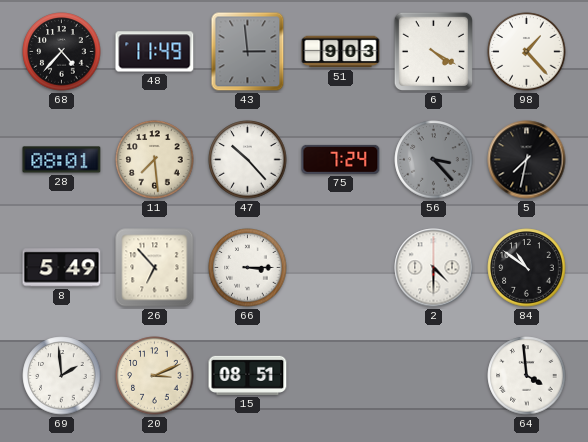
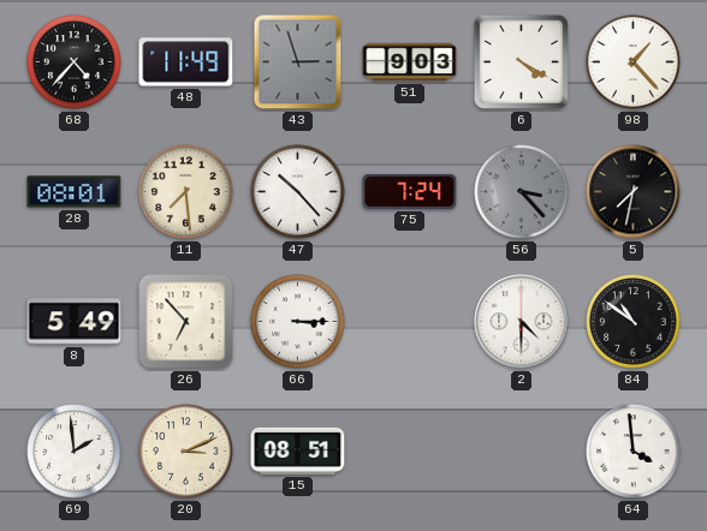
43: 2:59 -> 2:57 (298, 62)
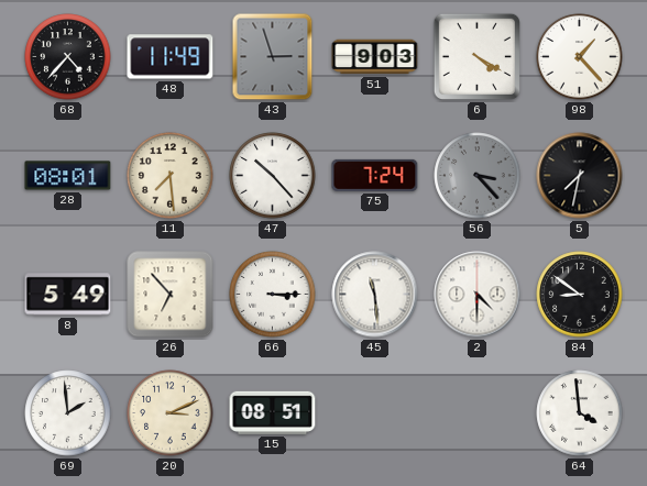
45: none -> 11:29 (375, 295)
84: 10:51 -> 8:51 (580, 295)
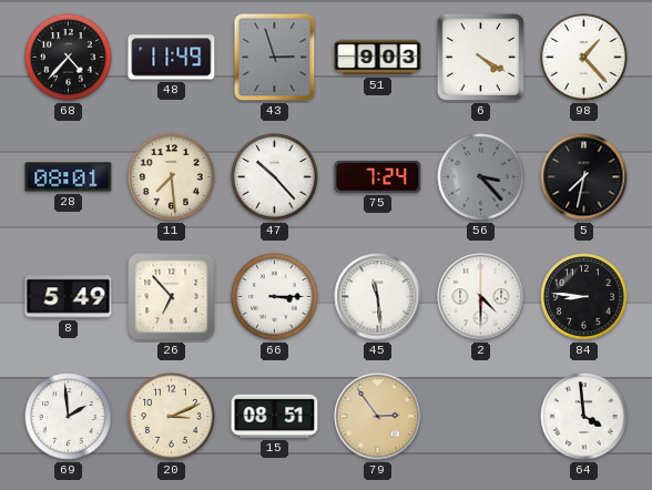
84: 8:51 -> 8:46 (584, 297)
79: none -> 2:54 (378, 417)
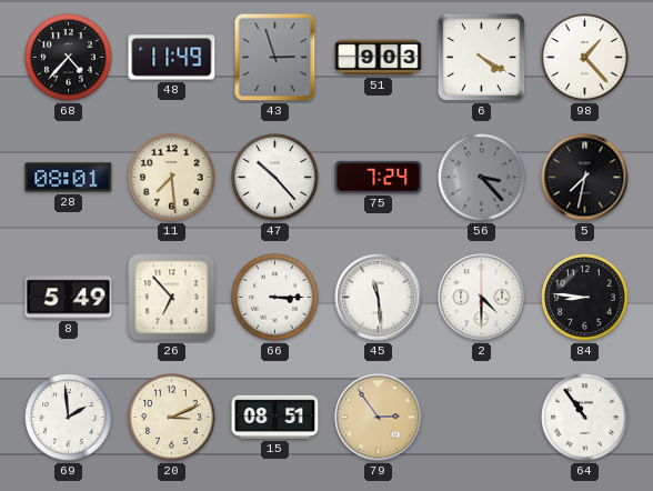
64: 3:59 -> 10:54 (585, 418)
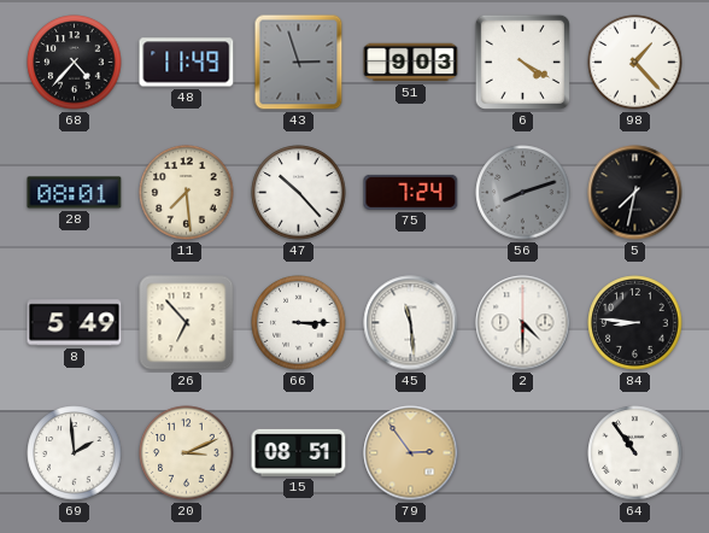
56: 3:23 -> 8:12 (523, 193)
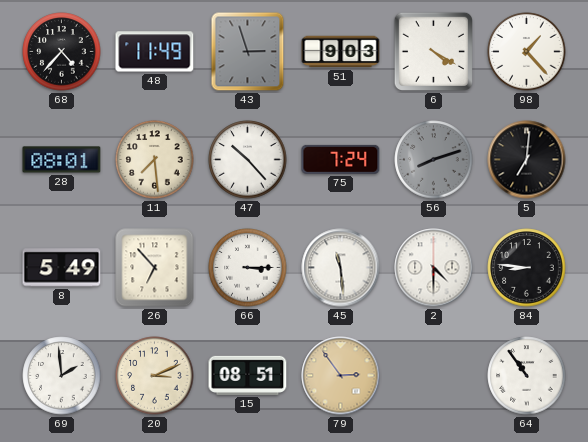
5: 7:32 -> 7:01 (527, 160)
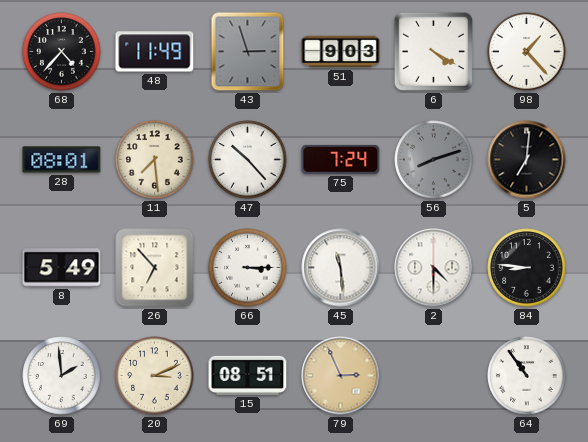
79: 2:54 -> 2:56 (341, 376)
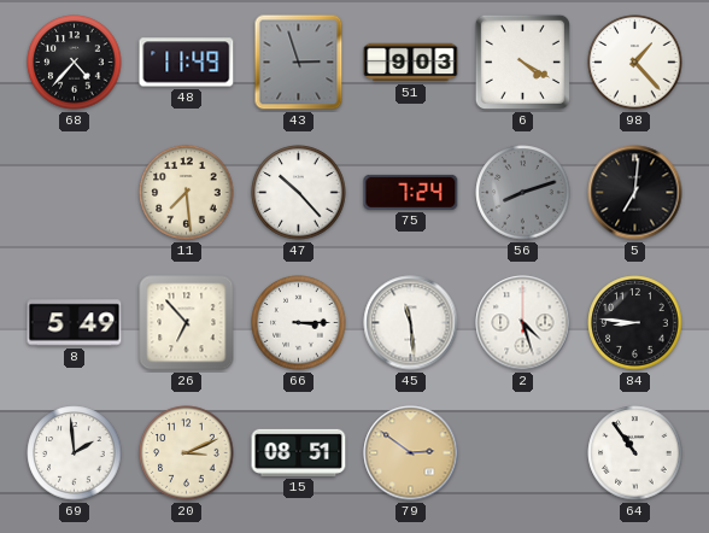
28: 08:01 -> none (62, 160)
2: 4:30 -> 4:27 (523, 323)
79: 2:56 -> 2:51 (411, 453)
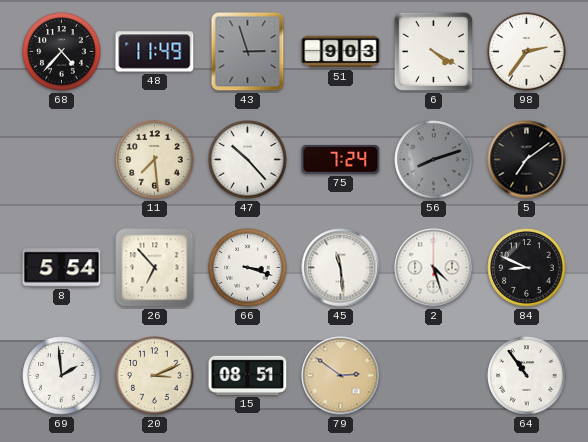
98: 1:23 -> 2:36 (527, 52)
5: 7:01 -> 7:09 (527, 160)
8: 5:49 -> 5:54 (62, 268)
66: 3:15 -> 3:18 (248, 268)
84: 8:46 -> 8:49 (527, 268)
